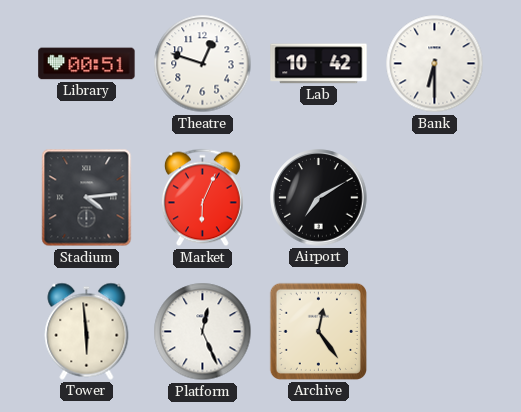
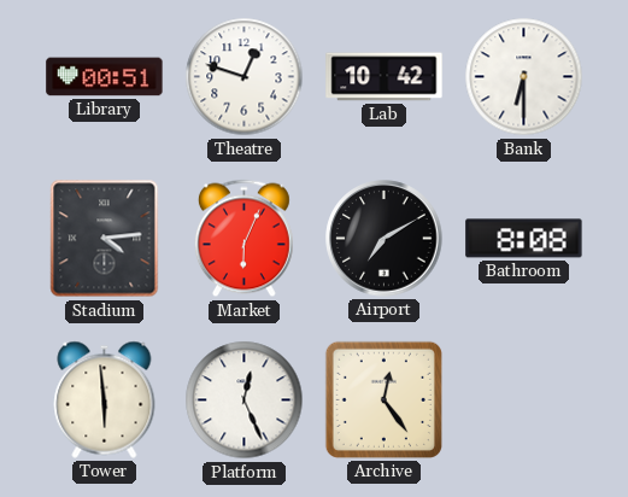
Bathroom: none -> 8:08 (524, 239)
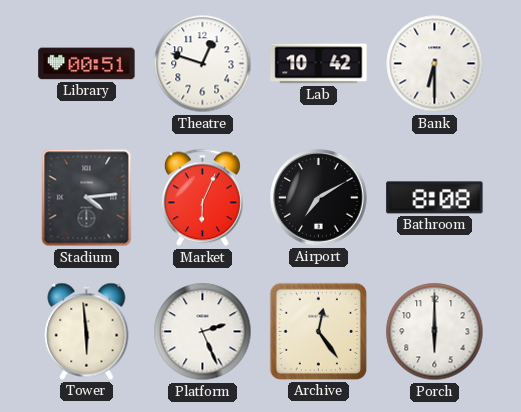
Platform: 12:26 -> 2:26 (203, 332)
Porch: none -> 6:00 (435, 332)
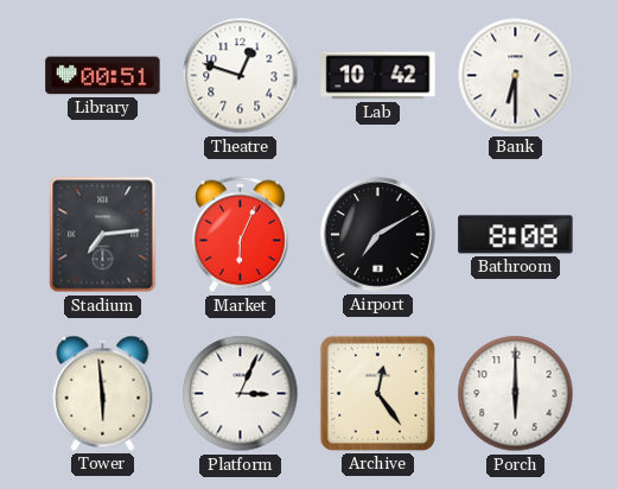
Stadium: 4:14 -> 7:14 (103, 235)
Platform: 2:26 -> 3:04 (241, 394)
